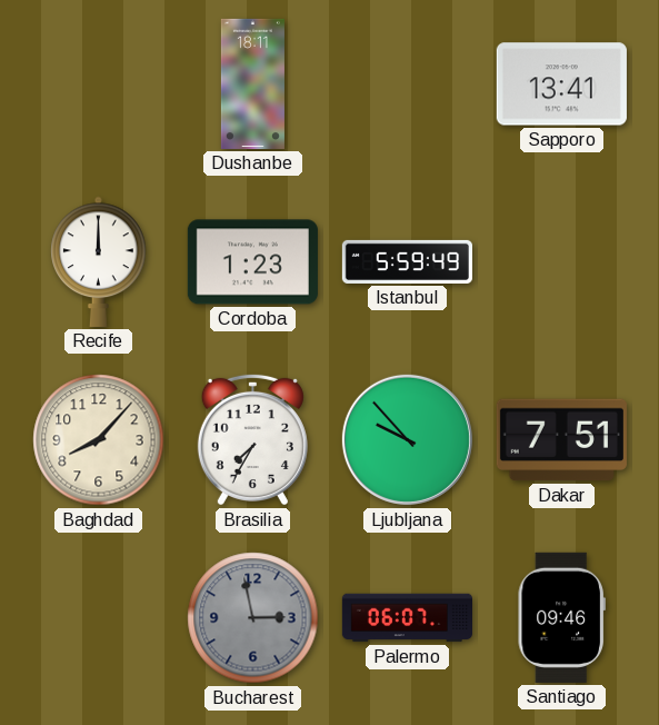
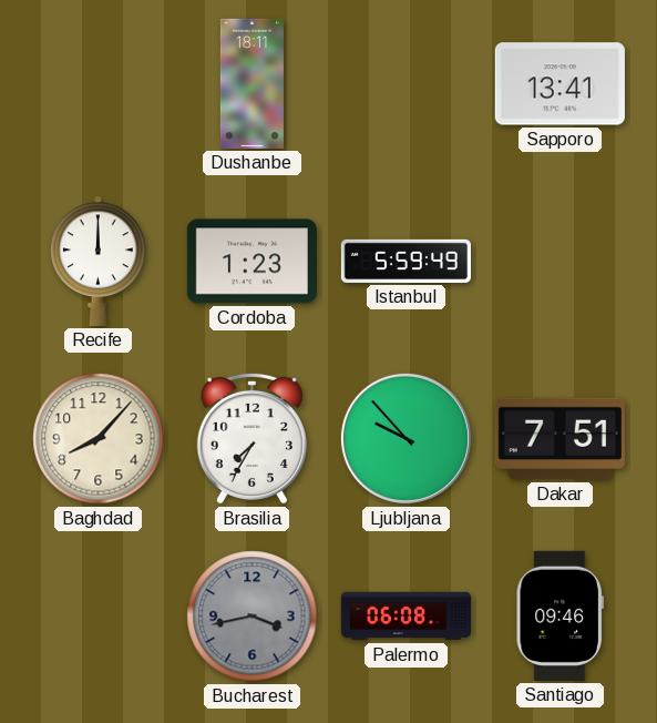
Bucharest: 2:58 -> 3:43 (253, 617)
Palermo: 06:07 -> 06:08 (406, 617)
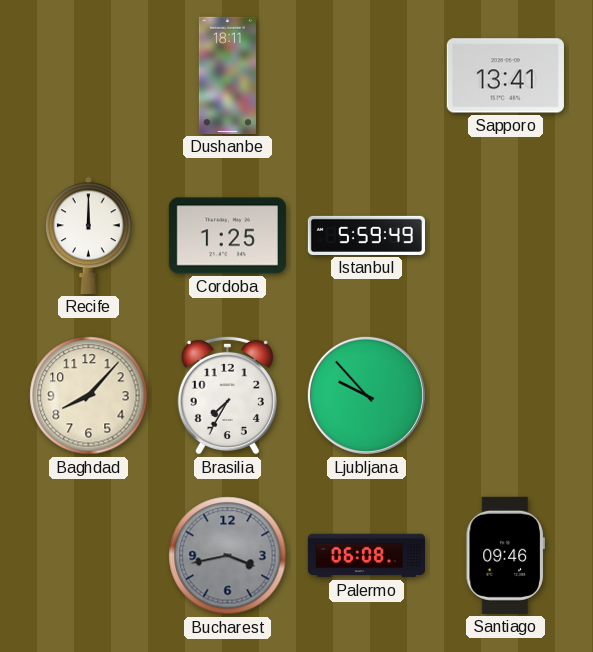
Cordoba: 1:23 -> 1:25 (227, 236)
Dakar: 7:51 -> none (560, 439)
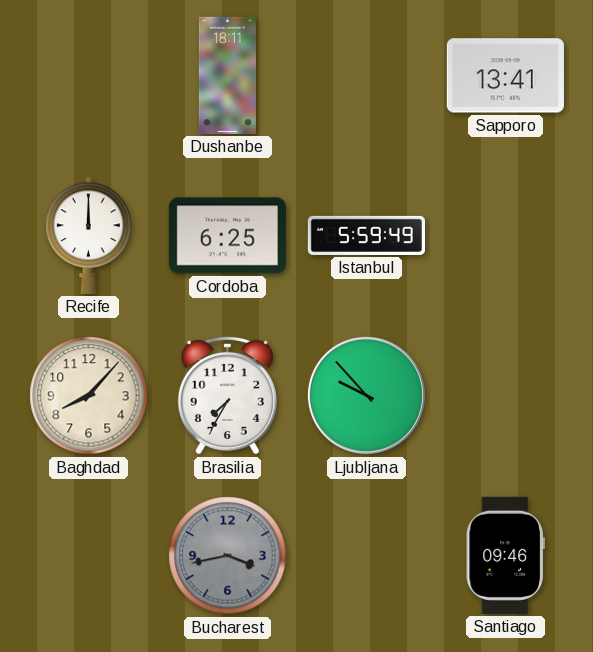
Cordoba: 1:25 -> 6:25 (227, 236)
Palermo: 06:08 -> none (366, 556)
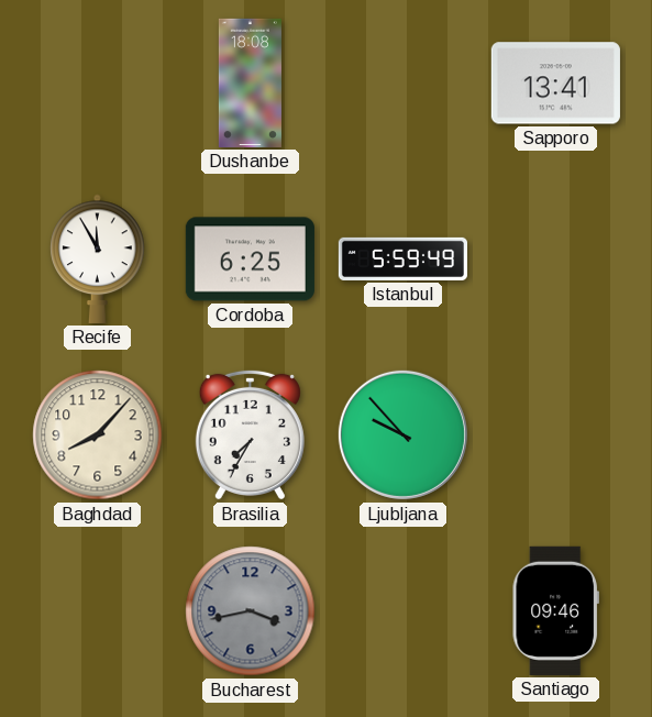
Dushanbe: 18:11 -> 18:08 (250, 82)
Recife: 12:00 -> 11:55 (98, 258)
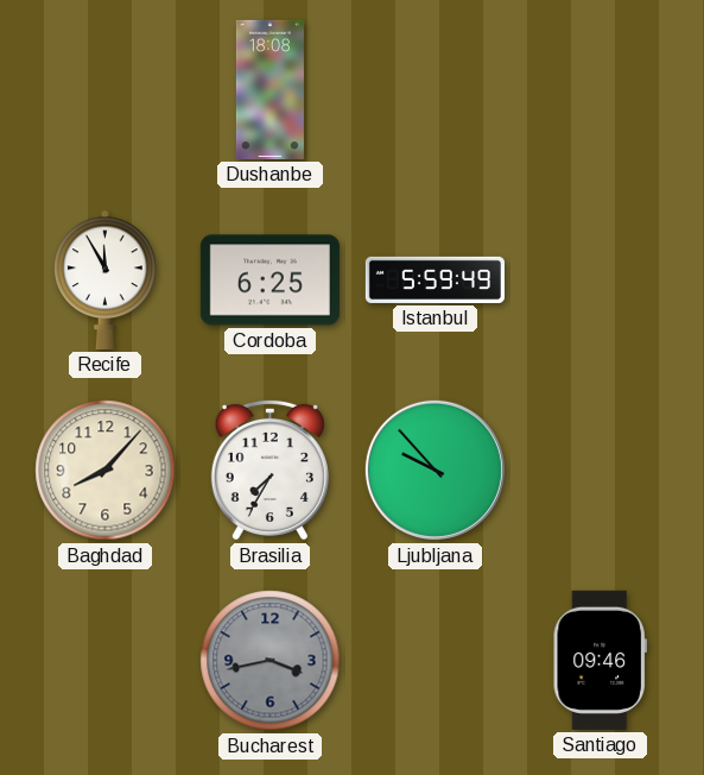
Sapporo: 13:41 -> none (555, 84)
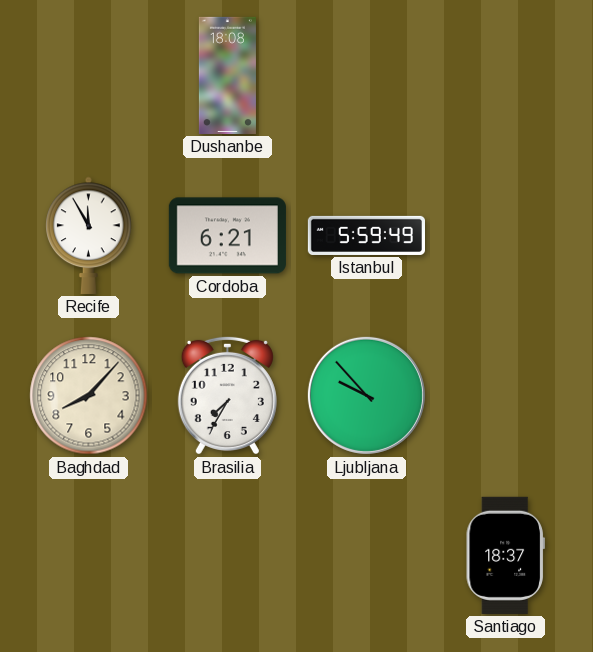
Cordoba: 6:25 -> 6:21 (227, 236)
Bucharest: 3:43 -> none (271, 661)
Santiago: 09:46 -> 18:37 (505, 555)
